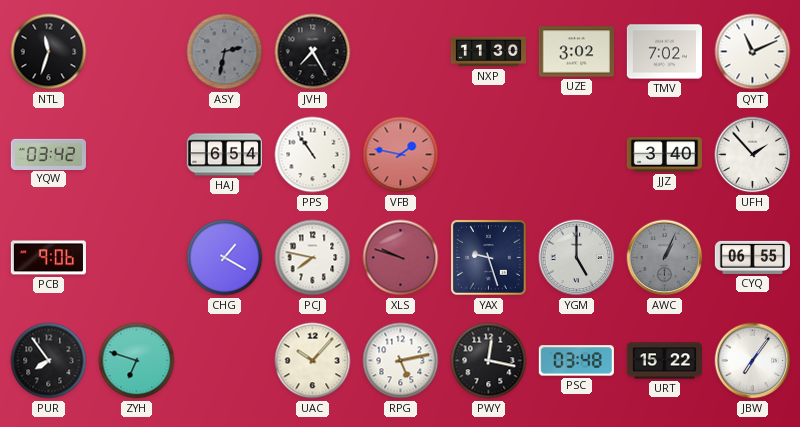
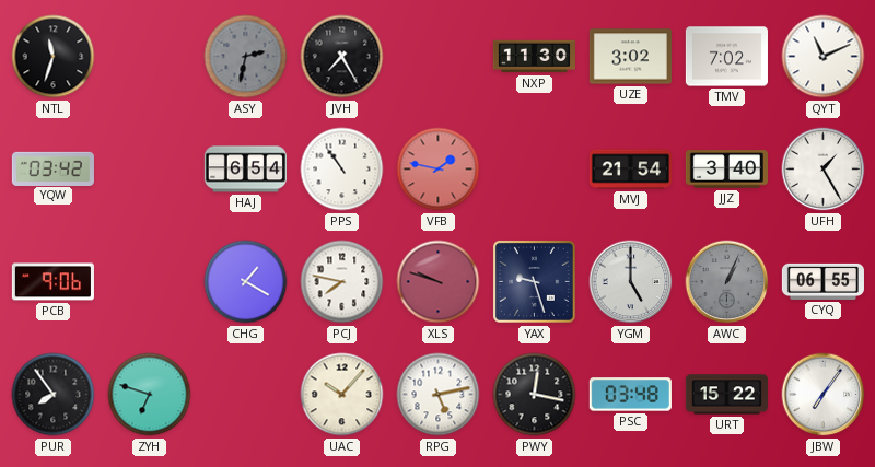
MVJ: none -> 21:54 (630, 170)
UFH: 1:53 -> 1:25 (824, 170)
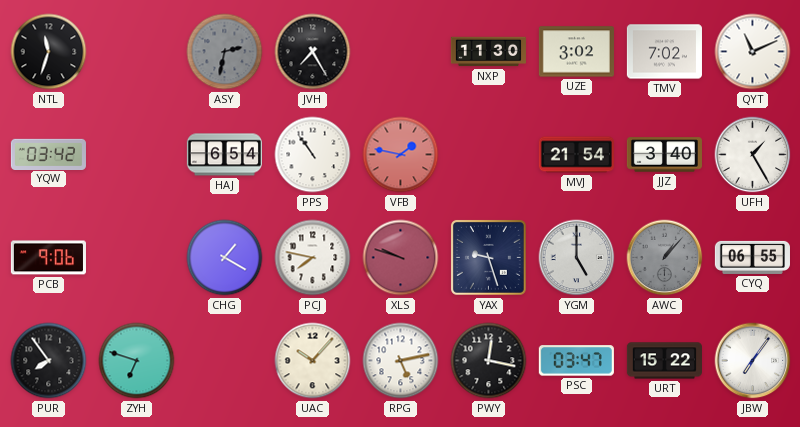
AWC: 1:04 -> 1:07 (665, 258)
PSC: 03:48 -> 03:47 (576, 361)
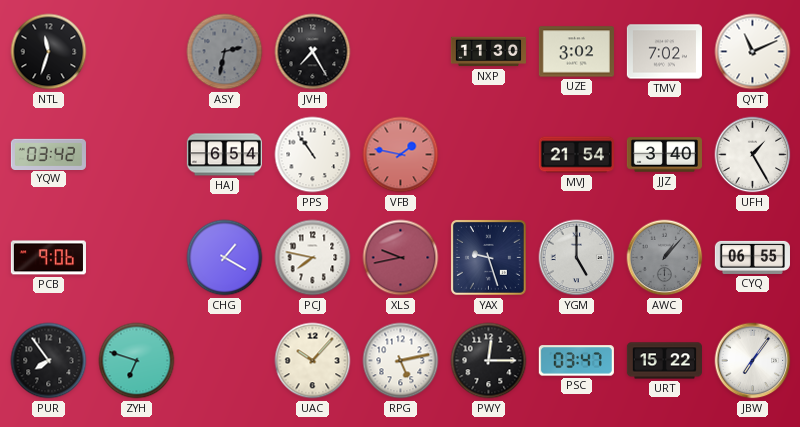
XLS: 9:48 -> 9:43 (401, 258)
PWY: 12:17 -> 12:15 (489, 361)
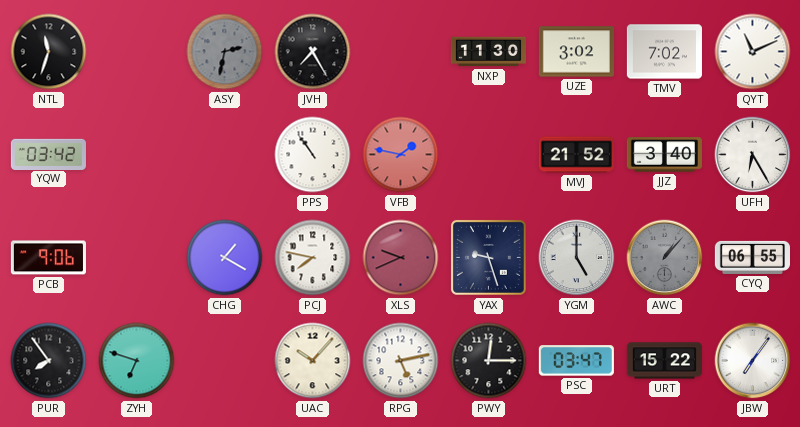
HAJ: 6:54 -> none (224, 155)
MVJ: 21:54 -> 21:52 (576, 155)
UFH: 1:25 -> 6:25 (753, 155)
XLS: 9:43 -> 9:41 (401, 258)
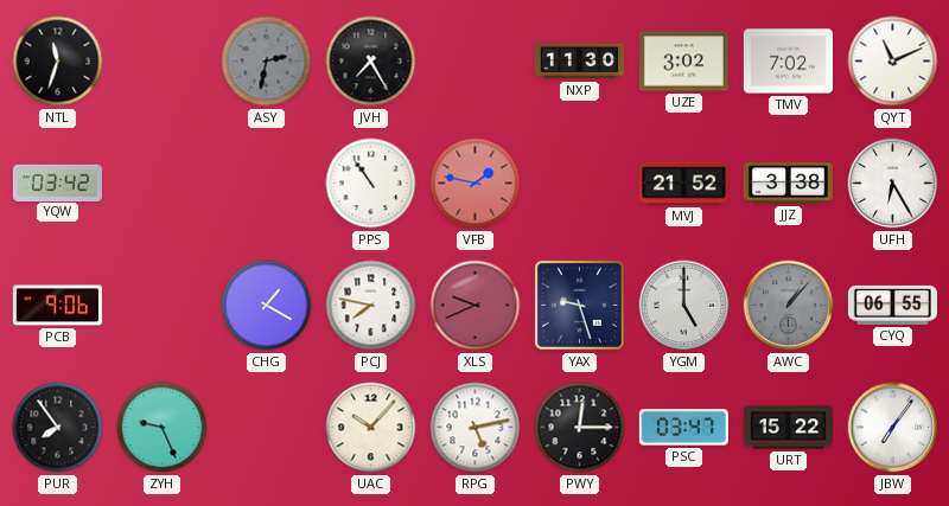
JJZ: 3:40 -> 3:38 (788, 184)
ZYH: 6:48 -> 9:26 (163, 428)
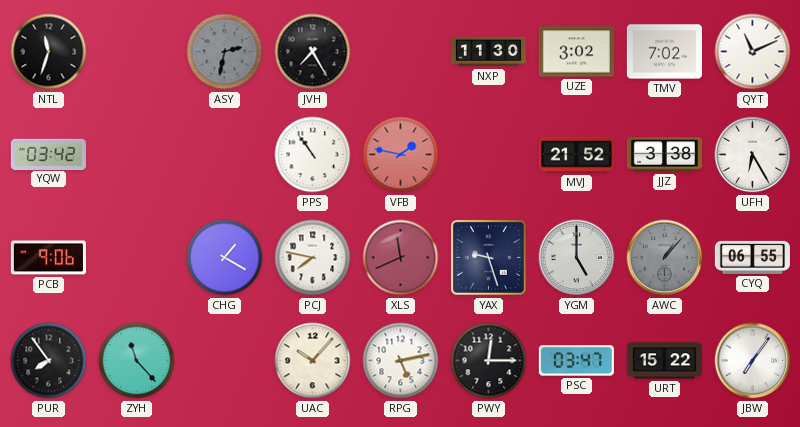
XLS: 9:41 -> 11:41 (401, 258)
ZYH: 9:26 -> 11:23 (137, 361)
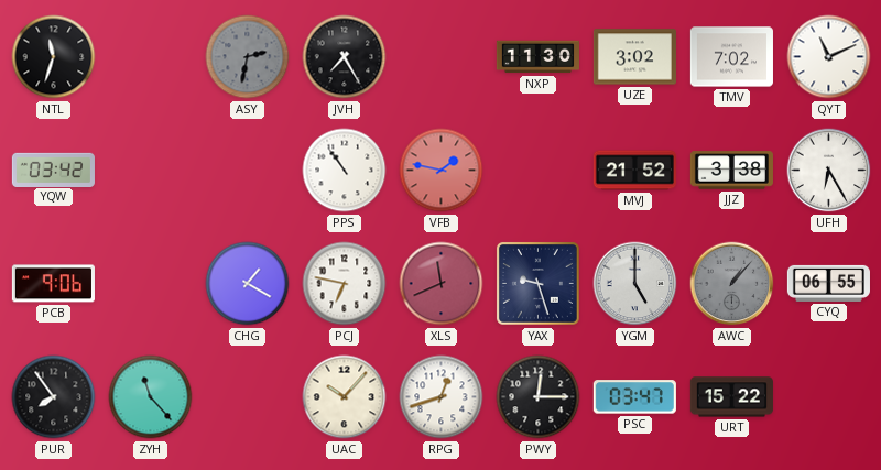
PCJ: 7:47 -> 6:47 (345, 284)
RPG: 5:13 -> 12:42 (442, 397)
JBW: 7:06 -> none (753, 361)
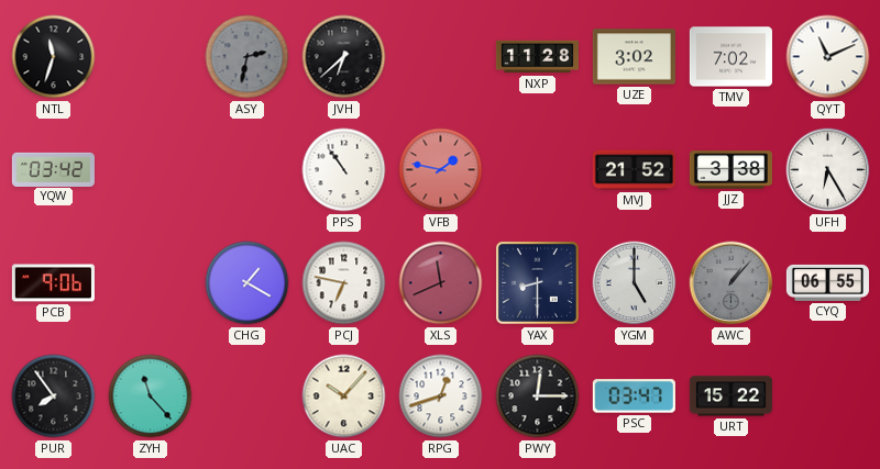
JVH: 7:25 -> 6:38 (344, 57)
NXP: 11:30 -> 11:28 (537, 57)
YAX: 9:27 -> 8:30 (537, 282)
